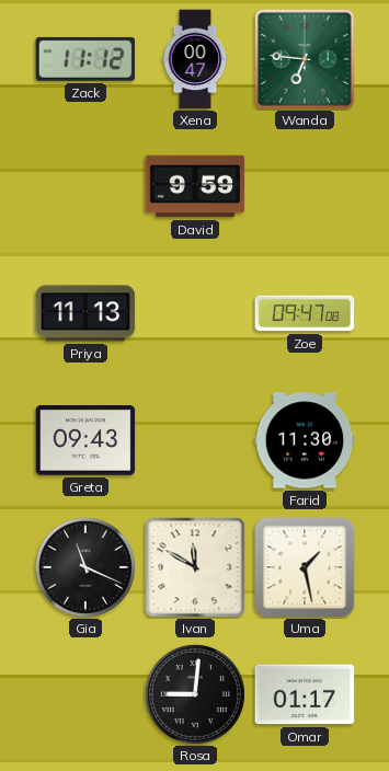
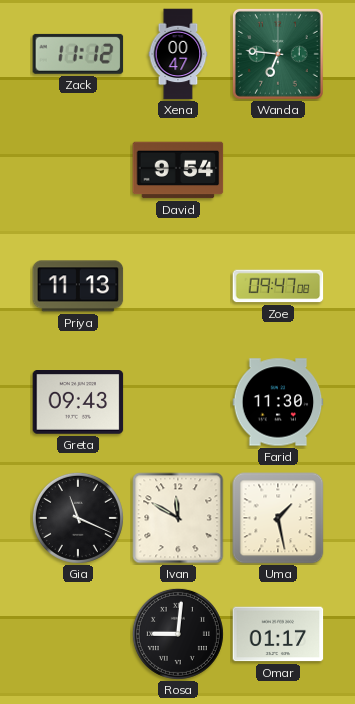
David: 9:59 -> 9:54 (178, 170)
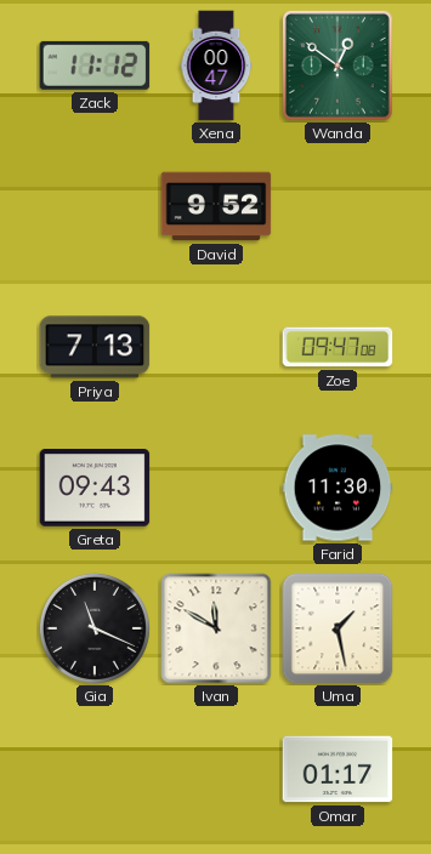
Wanda: 6:46 -> 12:51 (338, 66)
David: 9:54 -> 9:52 (216, 206)
Priya: 11:13 -> 7:13 (95, 347)
Rosa: 9:01 -> none (178, 634)
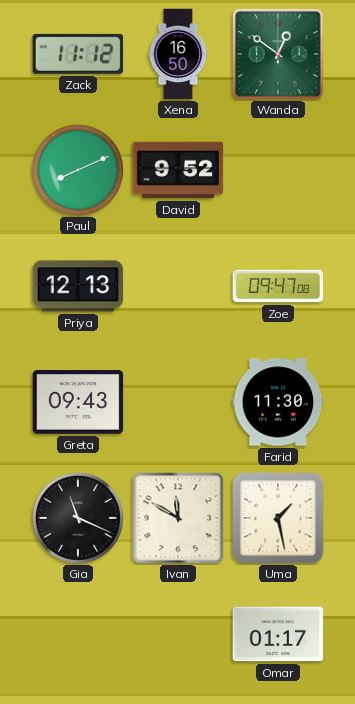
Xena: 00:47 -> 16:50 (178, 54)
Paul: none -> 8:11 (78, 170)
Priya: 7:13 -> 12:13 (78, 286)
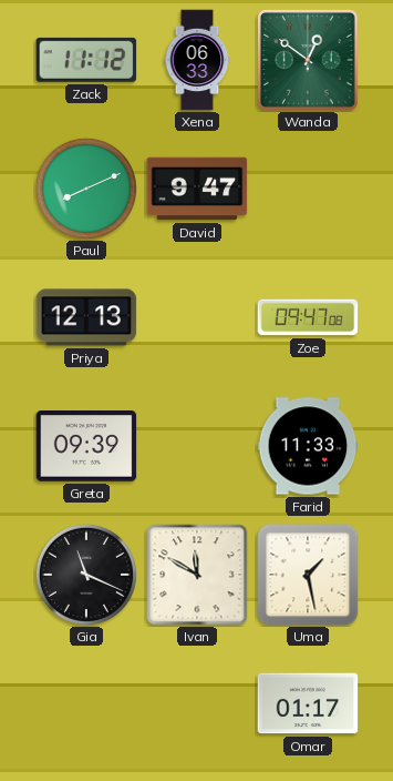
Xena: 16:50 -> 06:33 (197, 60)
David: 9:52 -> 9:47 (197, 189)
Greta: 09:43 -> 09:39 (86, 447)
Farid: 11:30 -> 11:33 (308, 446)
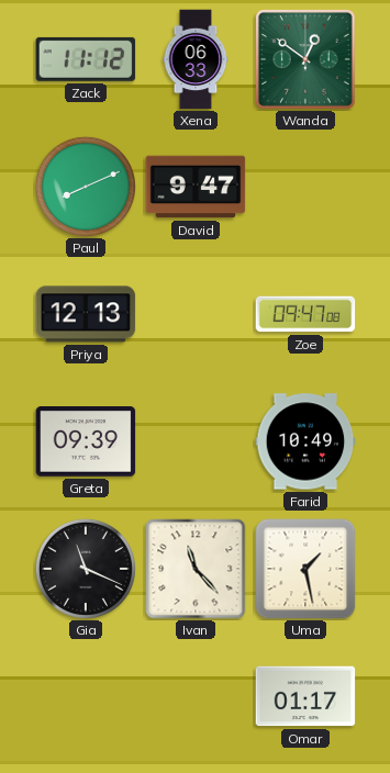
Farid: 11:33 -> 10:49 (305, 441)
Ivan: 11:50 -> 11:23 (196, 569)
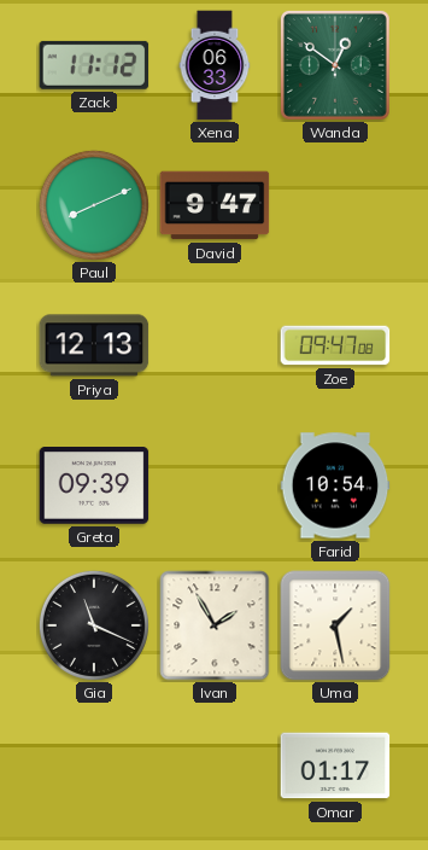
Farid: 10:49 -> 10:54 (335, 485)
Ivan: 11:23 -> 1:55 (215, 625)
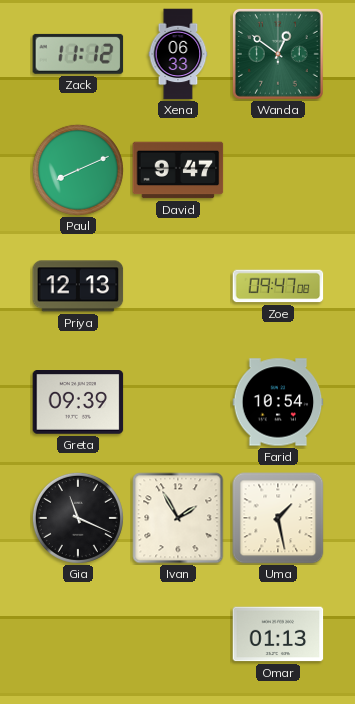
Omar: 01:17 -> 01:13 (278, 634)
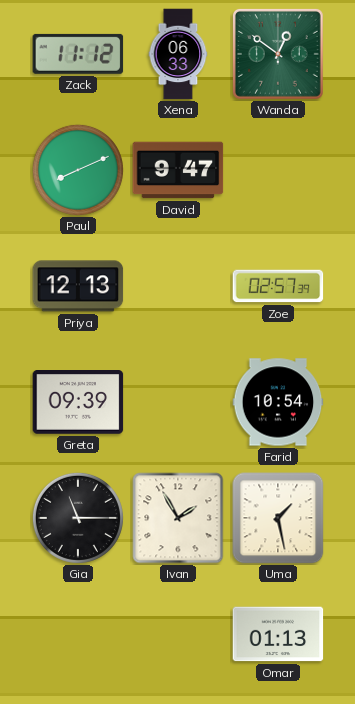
Zoe: 09:47 -> 02:57 (278, 286)
Gia: 11:19 -> 11:15 (78, 518)
